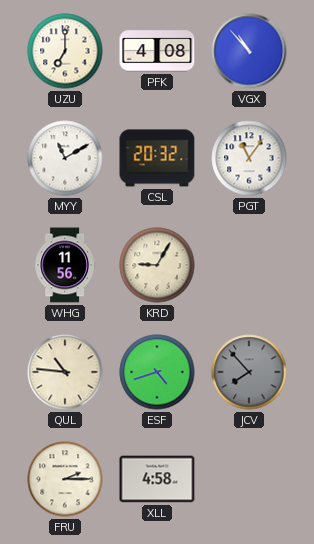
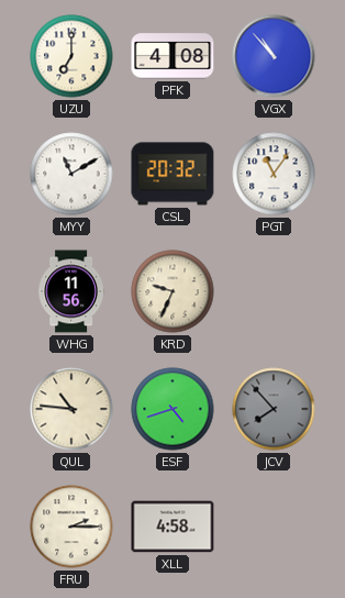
KRD: 9:05 -> 9:34 (172, 291)
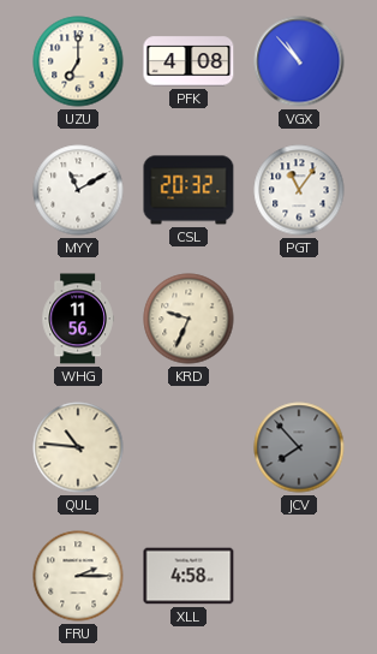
ESF: 4:42 -> none (172, 409)
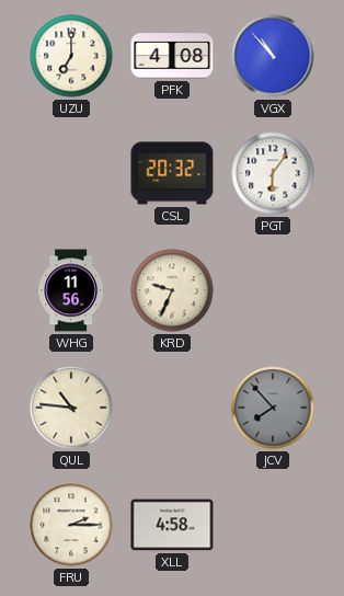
MYY: 11:10 -> none (78, 190)
PGT: 11:06 -> 6:06 (273, 173)
